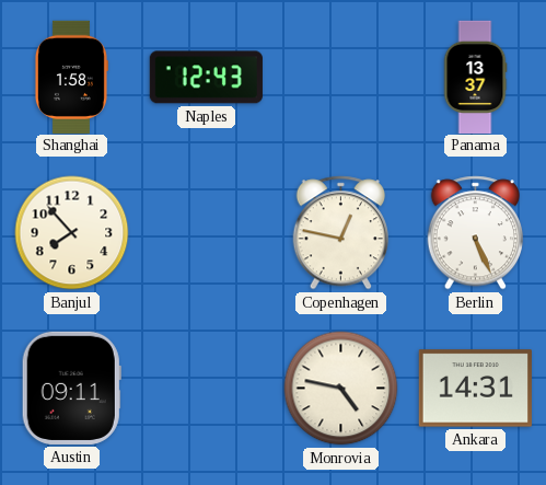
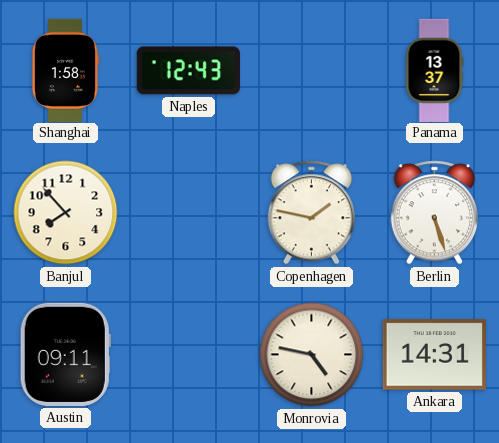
Copenhagen: 12:47 -> 1:47 (311, 213)
Berlin: 5:26 -> 5:27 (434, 213)
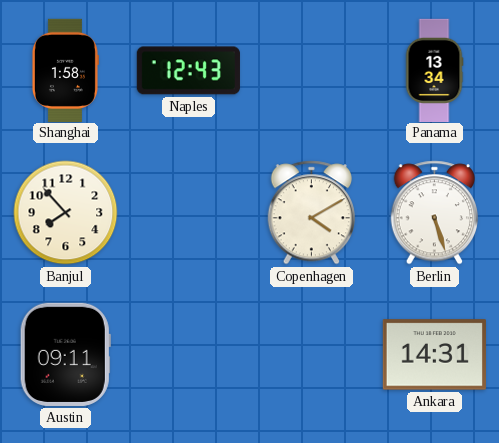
Panama: 13:37 -> 13:34 (434, 70)
Copenhagen: 1:47 -> 4:10 (311, 213)
Monrovia: 4:47 -> none (312, 355)
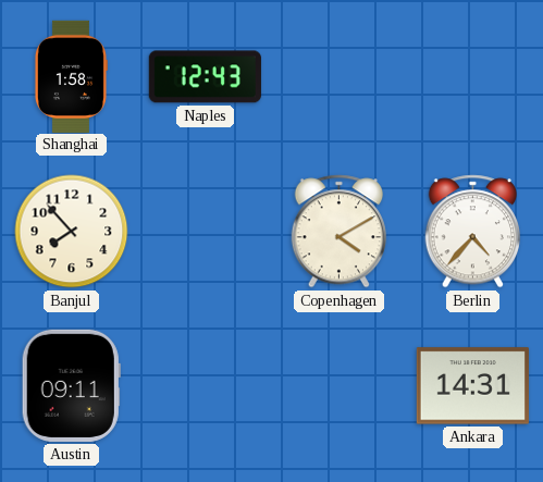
Panama: 13:34 -> none (434, 70)
Berlin: 5:27 -> 4:37 (472, 232)
